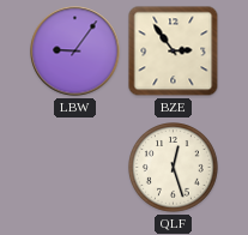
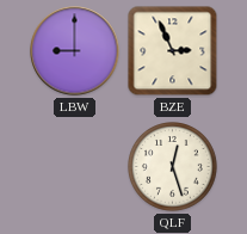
LBW: 9:06 -> 9:00 (75, 51)
BZE: 2:54 -> 2:56 (173, 51)
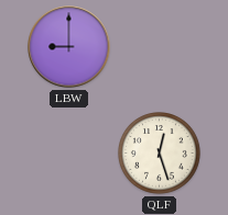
BZE: 2:56 -> none (173, 51)
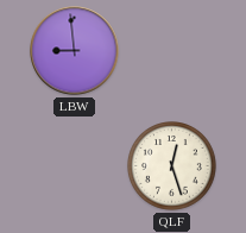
LBW: 9:00 -> 8:59 (75, 51)
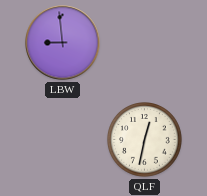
QLF: 12:27 -> 12:32 (145, 140)
